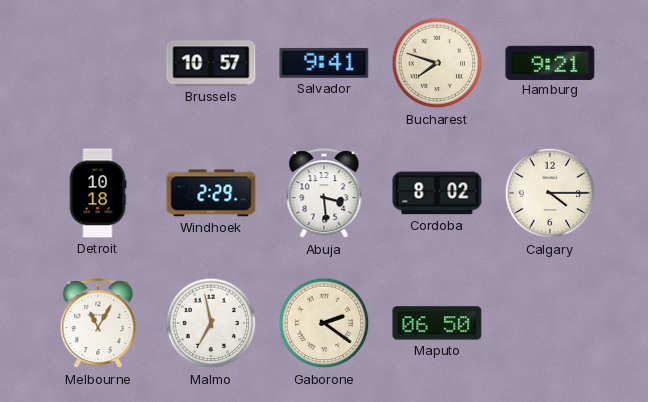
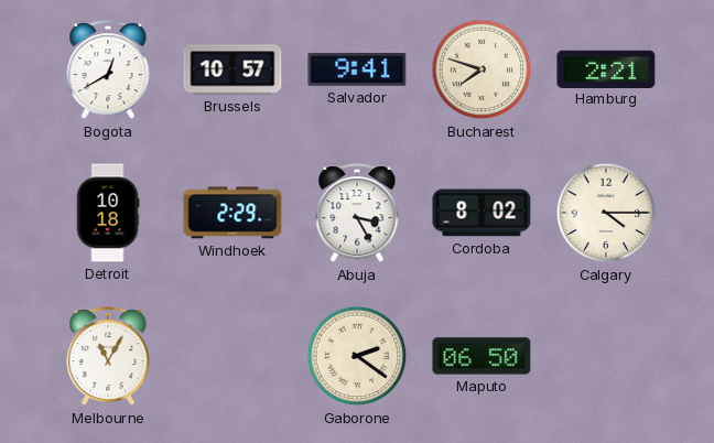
Bogota: none -> 12:40 (108, 71)
Hamburg: 9:21 -> 2:21 (606, 68)
Abuja: 3:29 -> 3:25 (357, 214)
Malmo: 6:58 -> none (211, 323)
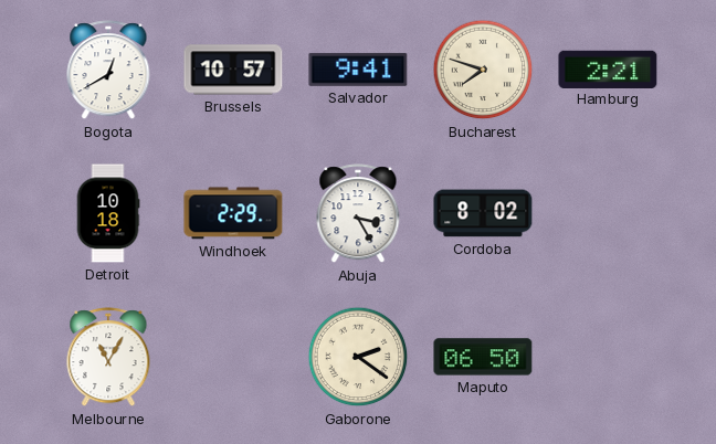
Calgary: 4:15 -> none (606, 213)
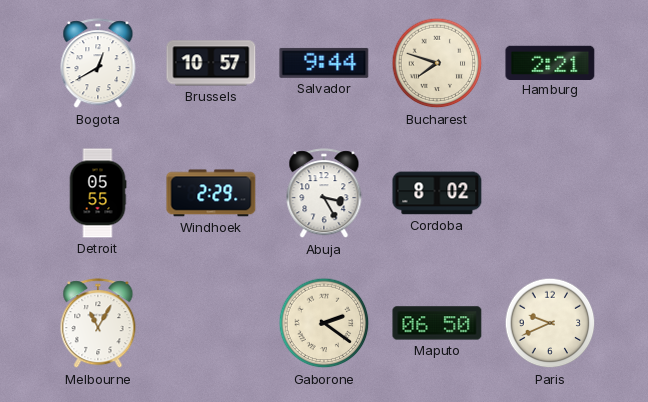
Salvador: 9:41 -> 9:44 (324, 63)
Detroit: 10:18 -> 05:55 (98, 193)
Paris: none -> 9:41 (550, 323)
